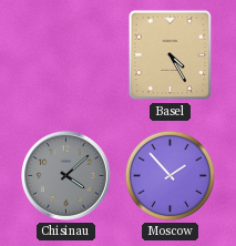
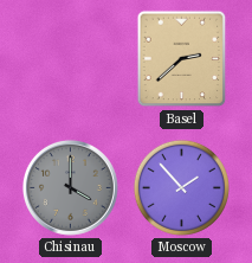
Basel: 4:25 -> 2:38 (182, 59)
Chisinau: 4:08 -> 4:00 (70, 187)
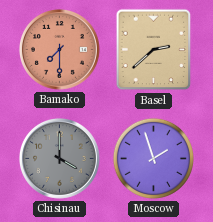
Bamako: none -> 7:30 (59, 49)
Moscow: 1:53 -> 1:57 (153, 158)
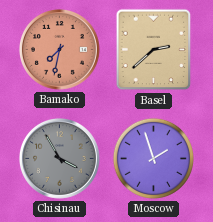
Bamako: 7:30 -> 7:32 (59, 49)
Chisinau: 4:00 -> 3:55 (59, 158)
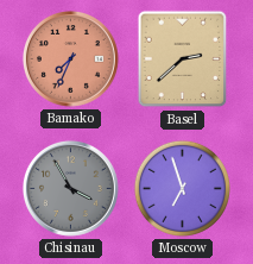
Bamako: 7:32 -> 7:34 (70, 58)
Moscow: 1:57 -> 6:57 (182, 188)
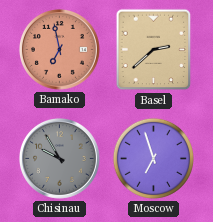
Bamako: 7:34 -> 6:58 (59, 49)
Chisinau: 3:55 -> 9:55 (59, 158)
